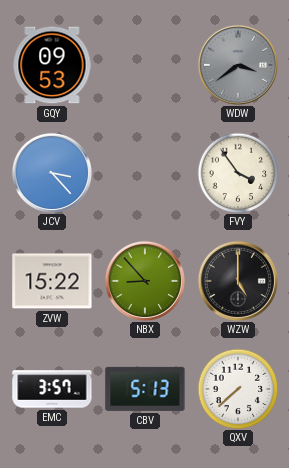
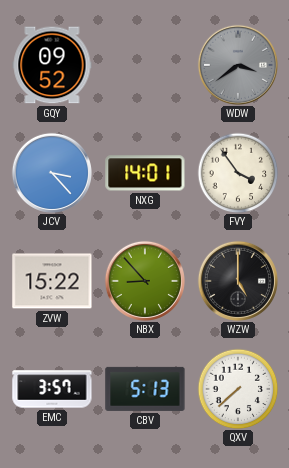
GQY: 09:53 -> 09:52 (52, 65)
NXG: none -> 14:01 (145, 173)
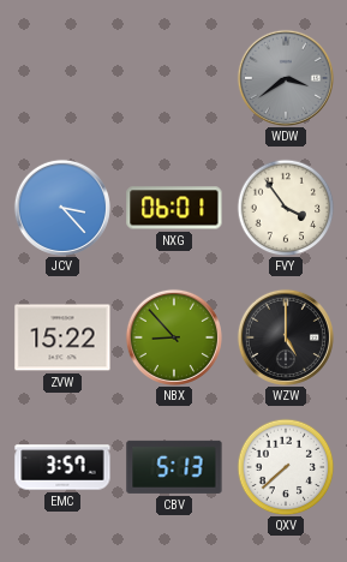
GQY: 09:52 -> none (52, 65)
NXG: 14:01 -> 06:01 (174, 208)
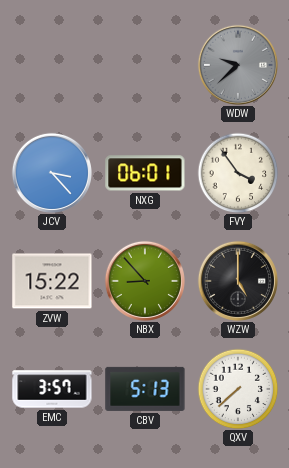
WDW: 3:39 -> 9:38 (238, 65)
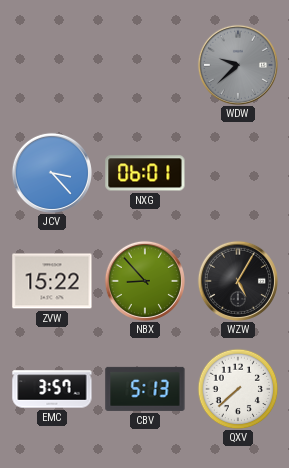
FVY: 3:54 -> none (238, 173)
WZW: 5:00 -> 5:05 (238, 281)
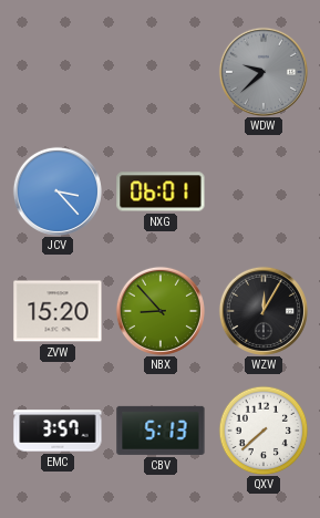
ZVW: 15:22 -> 15:20 (58, 311)
WZW: 5:05 -> 12:05 (264, 311)
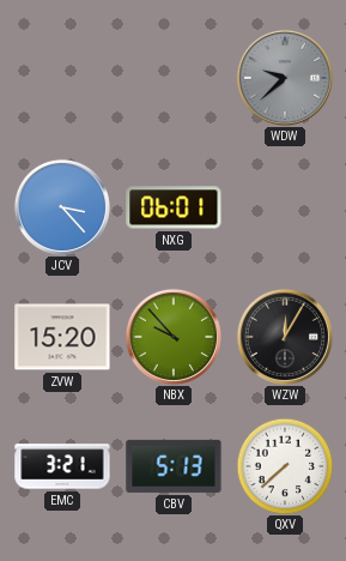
NBX: 8:53 -> 9:53 (174, 337)
EMC: 3:57 -> 3:21 (62, 466)
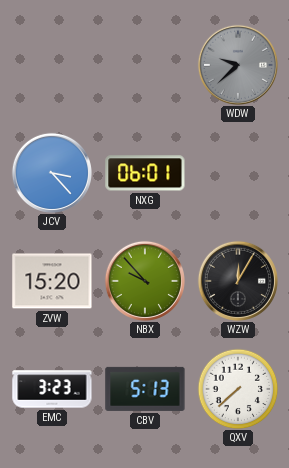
EMC: 3:21 -> 3:23 (52, 389)
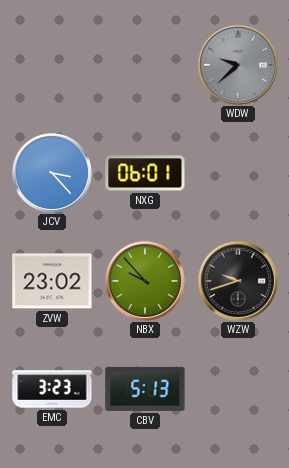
ZVW: 15:20 -> 23:02 (52, 281)
WZW: 12:05 -> 9:42 (238, 281)
QXV: 7:38 -> none (238, 389)
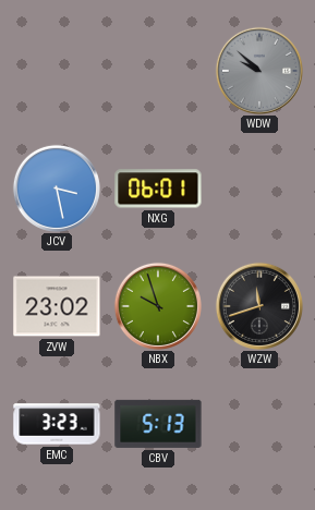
WDW: 9:38 -> 9:52 (259, 71)
JCV: 3:23 -> 3:28 (57, 189)
NBX: 9:53 -> 9:57 (158, 306)
WZW: 9:42 -> 11:42 (259, 306)
